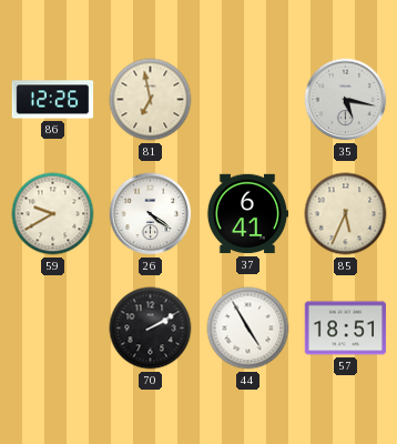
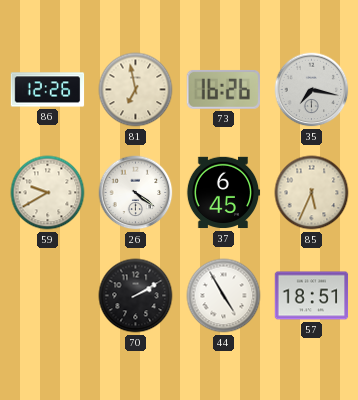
73: none -> 16:26 (223, 89)
35: 5:17 -> 7:17 (312, 90)
37: 6:41 -> 6:45 (223, 193)
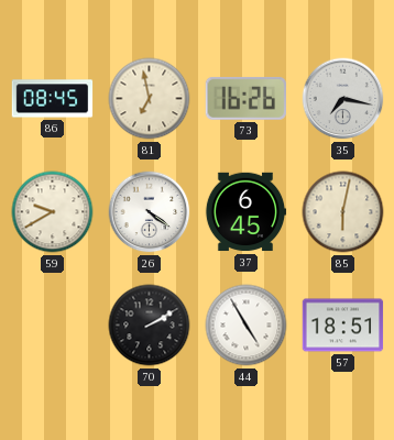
86: 12:26 -> 08:45 (53, 99)
85: 5:34 -> 6:02 (343, 212)
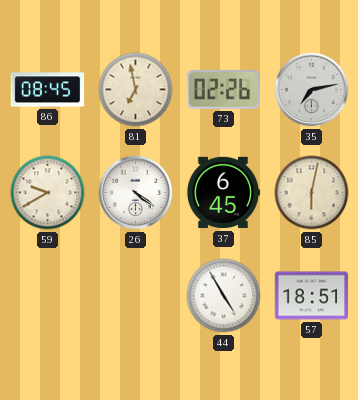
73: 16:26 -> 02:26 (223, 89)
35: 7:17 -> 7:13 (312, 90)
70: 2:10 -> none (150, 326)
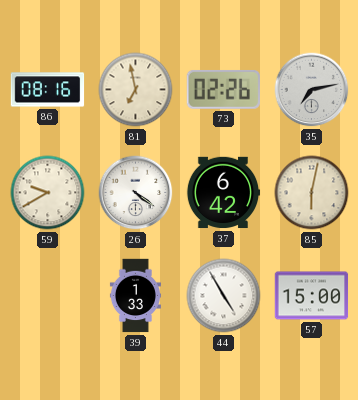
86: 08:45 -> 08:16 (48, 90)
37: 6:45 -> 6:42 (223, 193)
39: none -> 1:33 (135, 296)
57: 18:51 -> 15:00 (312, 296)
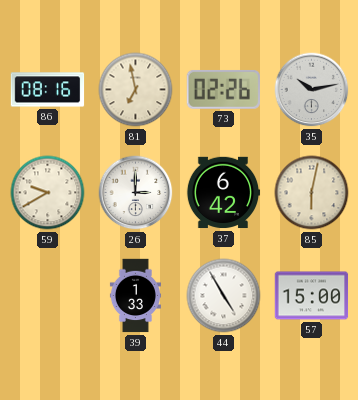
35: 7:13 -> 10:13 (312, 90)
26: 4:21 -> 3:00 (136, 193)
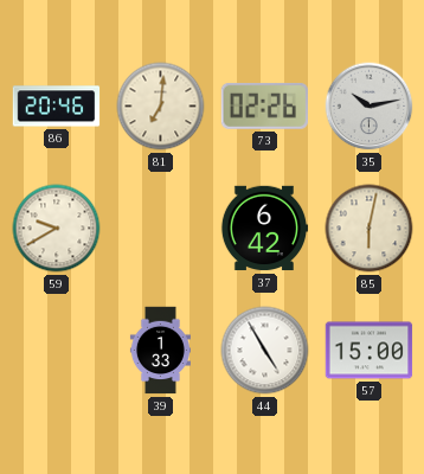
86: 08:16 -> 20:46 (57, 107)
81: 6:58 -> 7:01 (161, 107)
26: 3:00 -> none (136, 193)
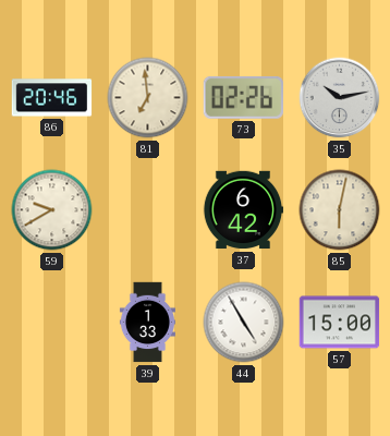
81: 7:01 -> 6:59 (148, 98)
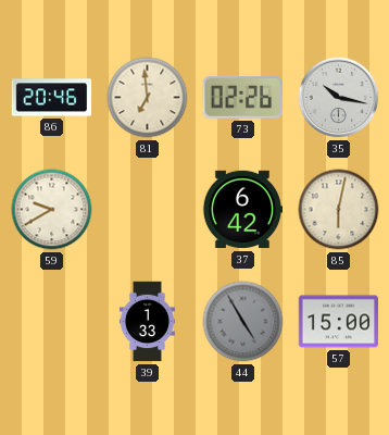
35: 10:13 -> 10:17 (339, 98)
44 dial: white -> grey (243, 322)
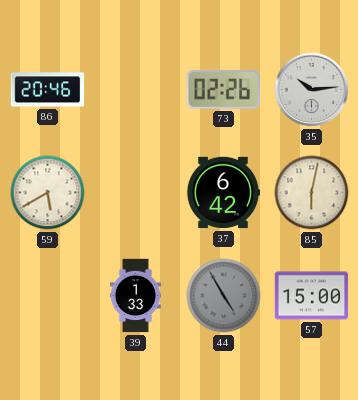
81: 6:59 -> none (148, 98)
35: 10:17 -> 10:14 (312, 90)
59: 9:40 -> 5:40 (48, 193)
